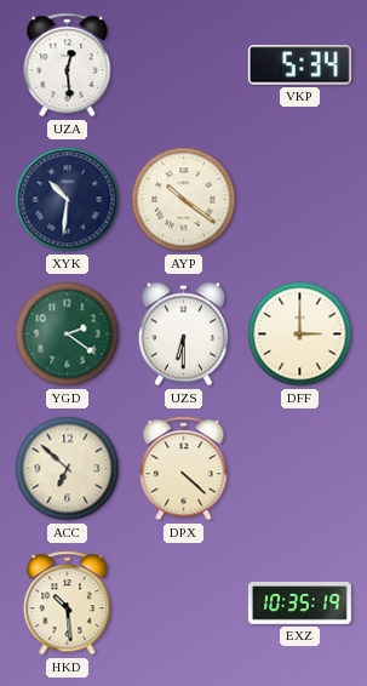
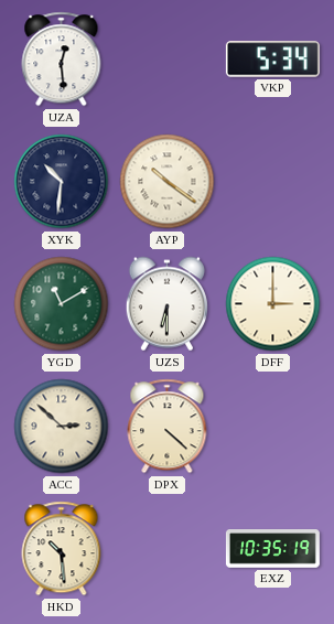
YGD: 2:21 -> 11:10 (62, 304)
ACC: 6:52 -> 2:52 (62, 427)
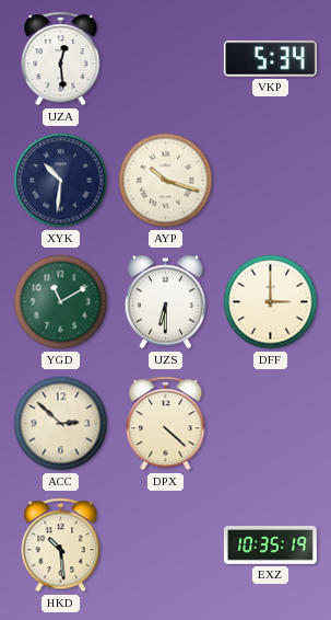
AYP: 10:21 -> 10:18 (166, 181)
